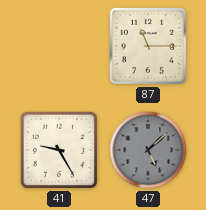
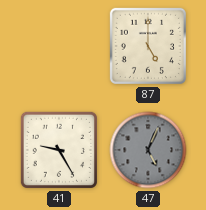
87: 11:15 -> 5:00 (148, 46)
47: 5:08 -> 5:04 (148, 150)
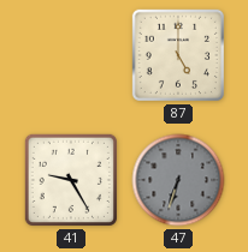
47: 5:04 -> 6:33 (178, 180)
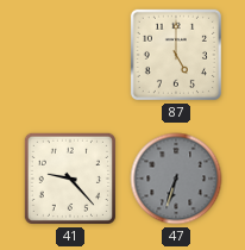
41: 9:25 -> 9:23 (70, 179)
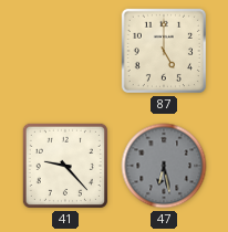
47: 6:33 -> 6:28 (164, 166)
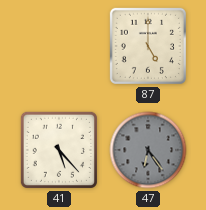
41: 9:23 -> 5:23 (59, 150)
47: 6:28 -> 6:24 (148, 150)
